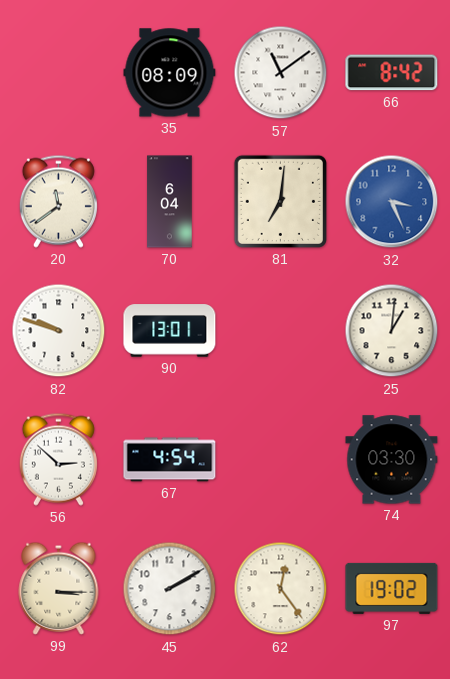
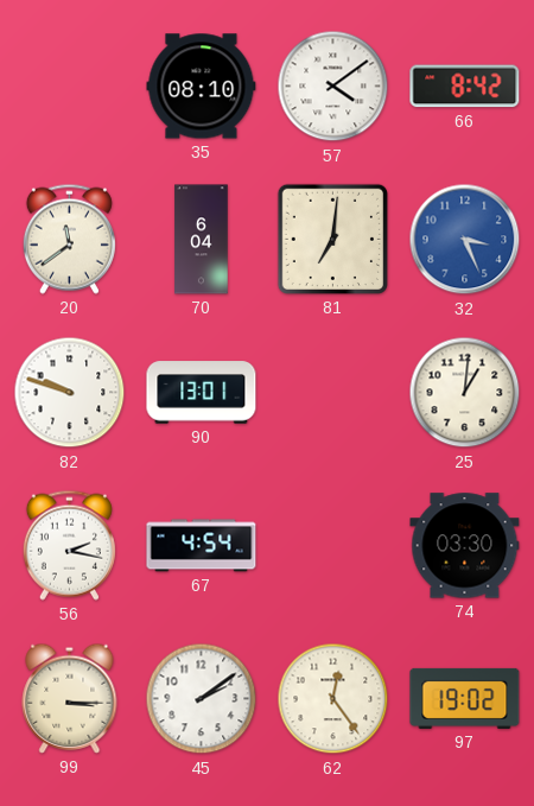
35: 08:09 -> 08:10 (202, 87)
57: 11:09 -> 4:09 (333, 87)
56: 2:52 -> 2:17 (69, 545)
45: 2:10 -> 2:09 (202, 699)
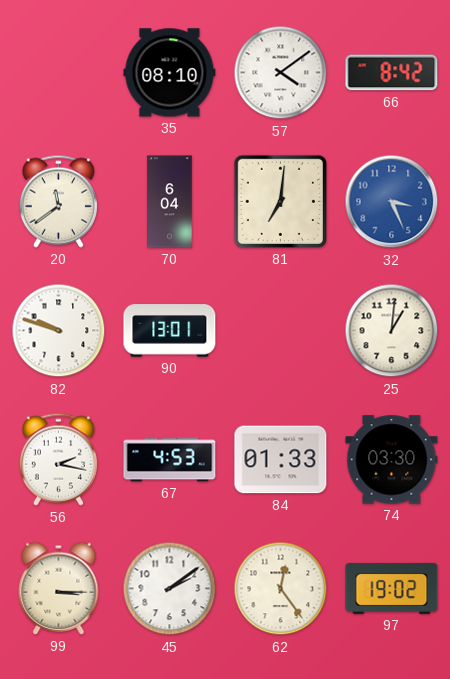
67: 4:54 -> 4:53 (170, 460)
84: none -> 01:33 (281, 460)
